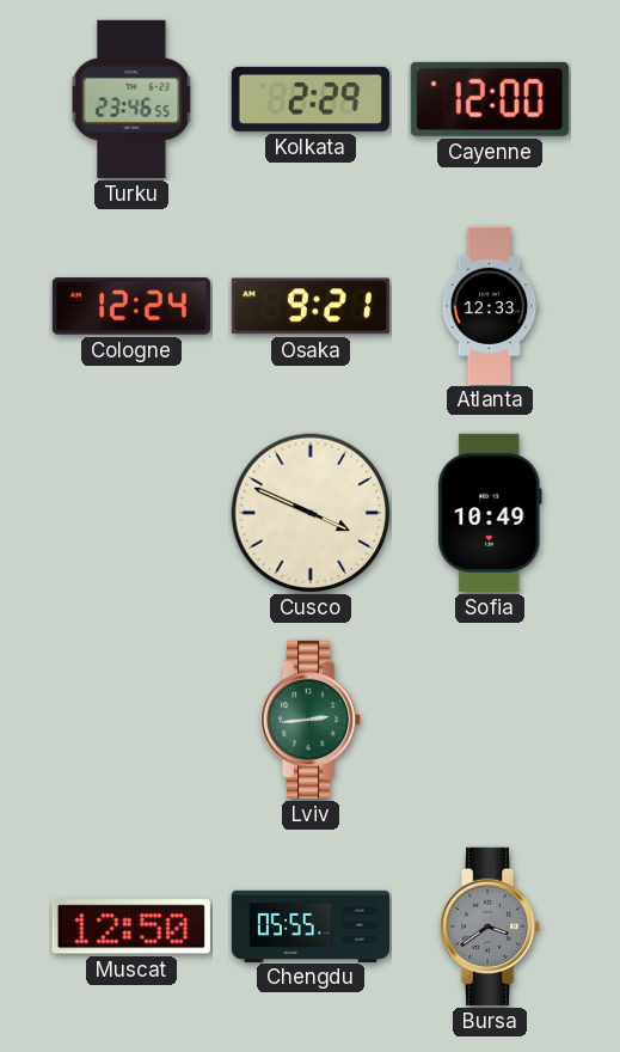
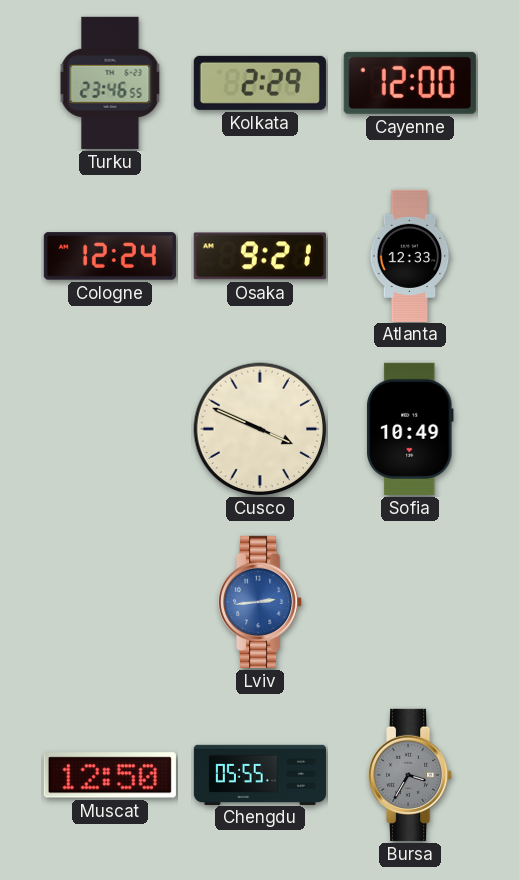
Lviv dial: green -> blue (261, 602)
Bursa: 3:39 -> 3:35 (411, 775)
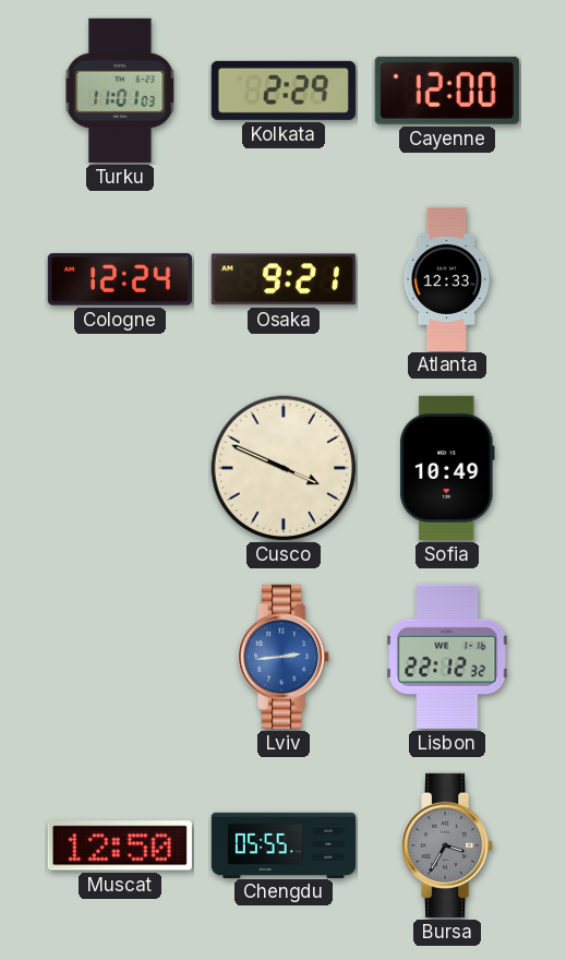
Turku: 23:46 -> 11:01 (120, 91)
Lisbon: none -> 22:12 (447, 657)
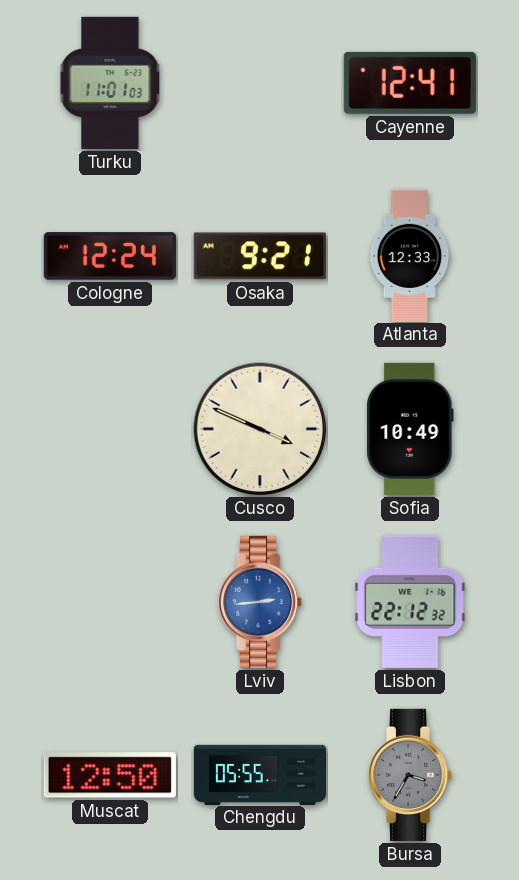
Kolkata: 2:29 -> none (284, 91)
Cayenne: 12:00 -> 12:41 (410, 83)
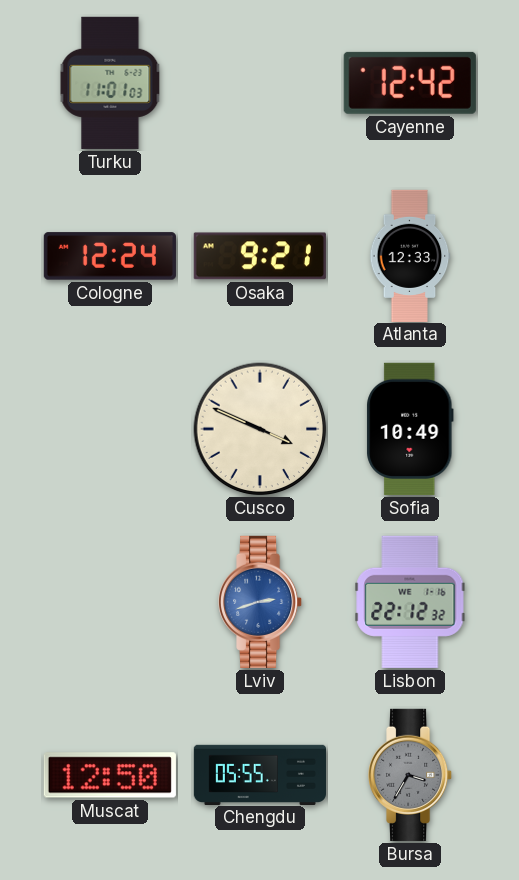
Cayenne: 12:41 -> 12:42 (410, 83)
Lviv: 2:44 -> 2:42 (261, 602)
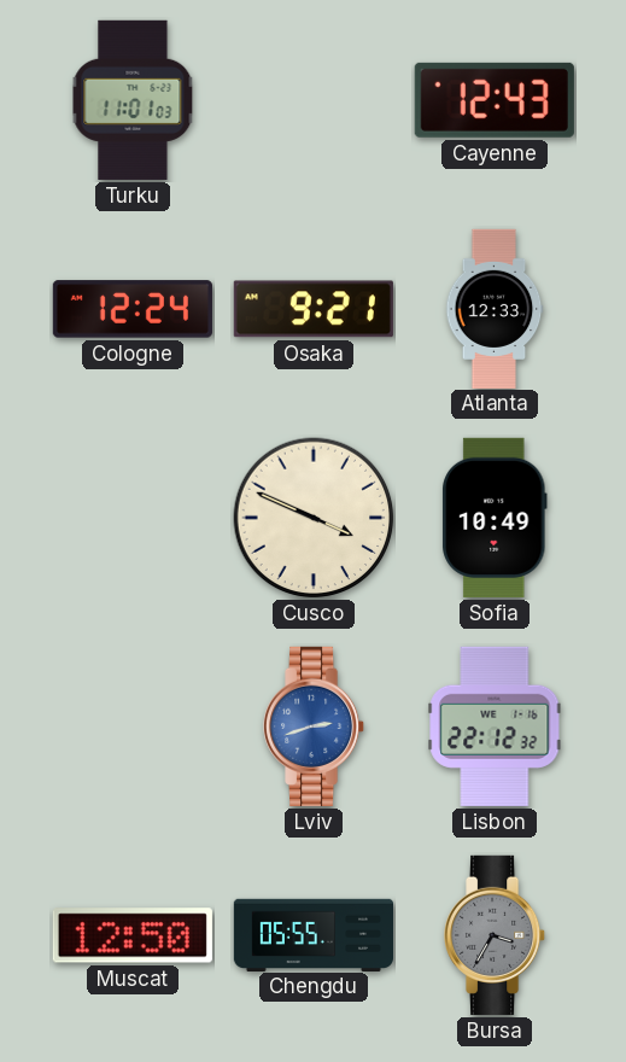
Cayenne: 12:42 -> 12:43 (495, 100)
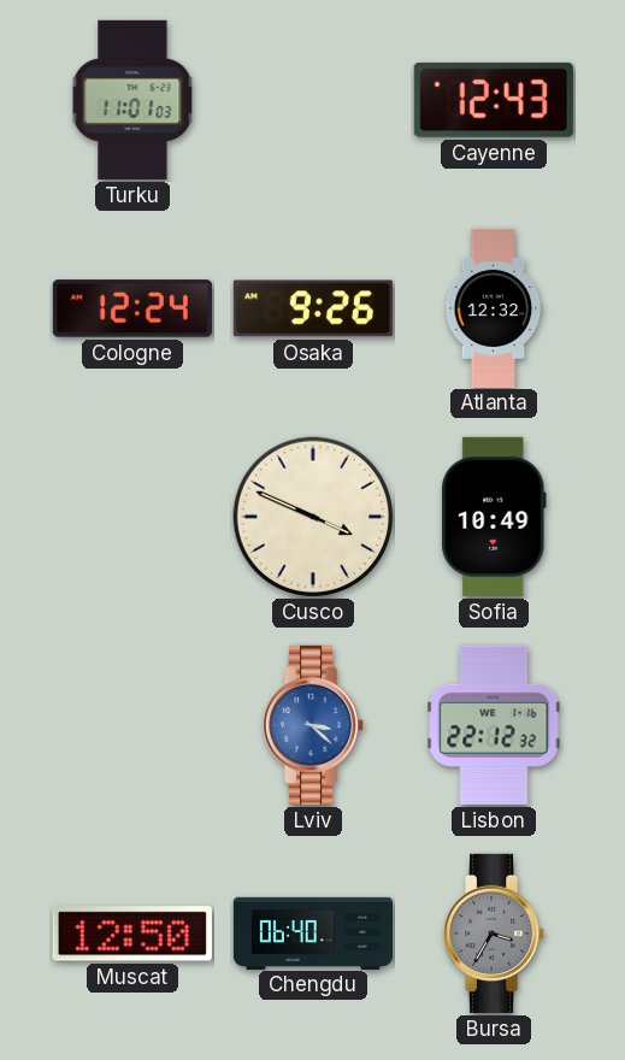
Osaka: 9:21 -> 9:26 (313, 308)
Atlanta: 12:33 -> 12:32 (494, 307)
Lviv: 2:42 -> 3:22 (314, 725)
Chengdu: 05:55 -> 06:40 (312, 932)
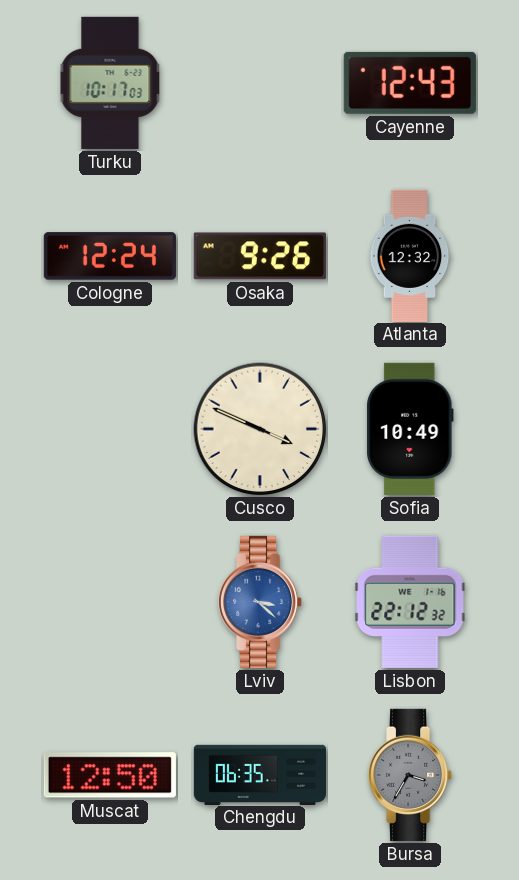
Turku: 11:01 -> 10:17 (110, 83)
Chengdu: 06:40 -> 06:35 (259, 774)
